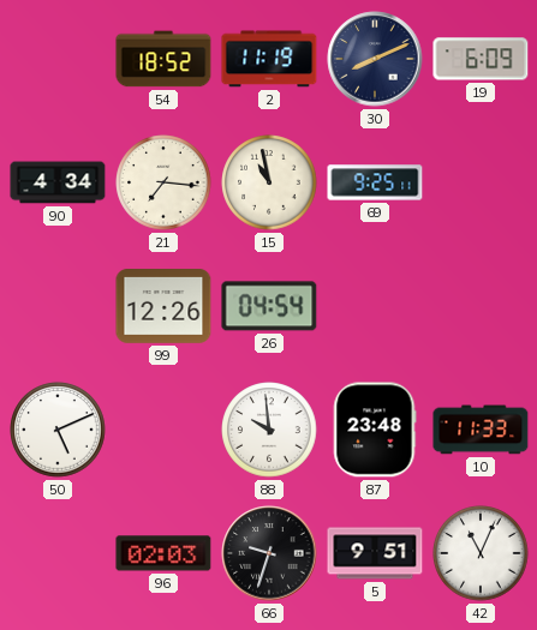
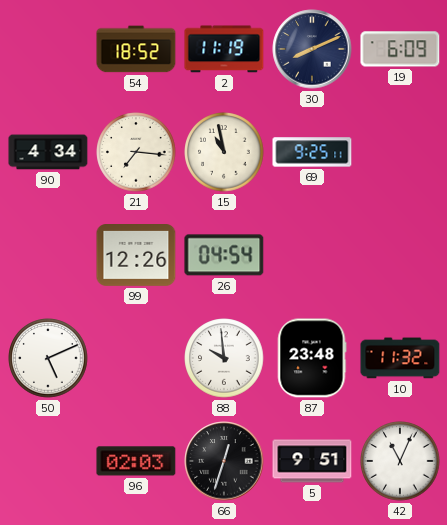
10: 11:33 -> 11:32 (400, 358)
66: 9:33 -> 12:33 (224, 461)
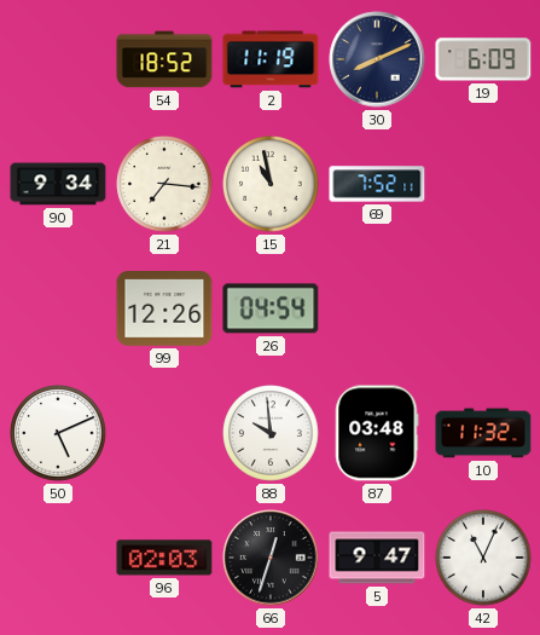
90: 4:34 -> 9:34 (58, 184)
69: 9:25 -> 7:52 (377, 184)
87: 23:48 -> 03:48 (377, 433)
5: 9:51 -> 9:47 (377, 558)
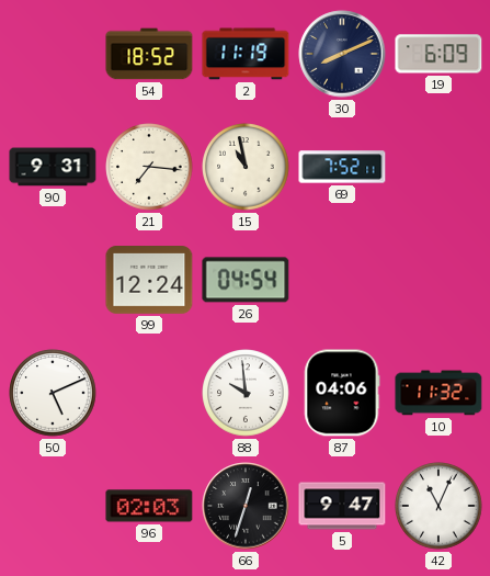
90: 9:34 -> 9:31 (53, 167)
99: 12:26 -> 12:24 (149, 281)
87: 03:48 -> 04:06 (342, 393)
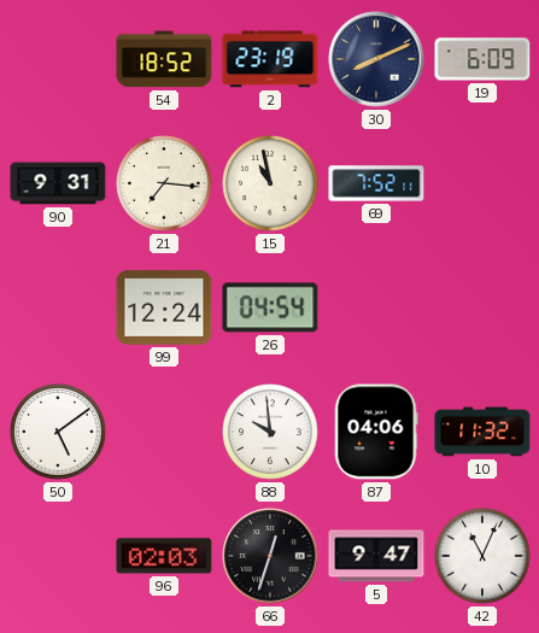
2: 11:19 -> 23:19 (270, 59)
50: 5:11 -> 5:09 (58, 432)
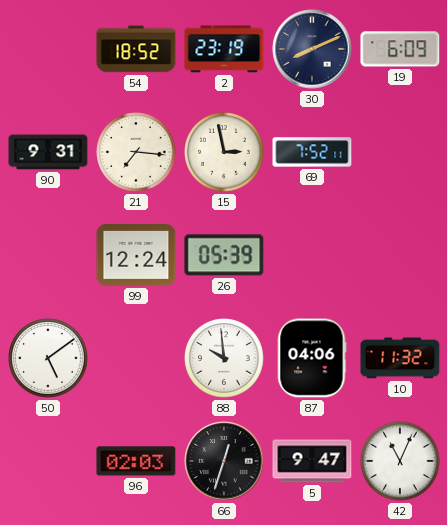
15: 10:58 -> 2:58 (224, 152)
26: 04:54 -> 05:39 (224, 255)
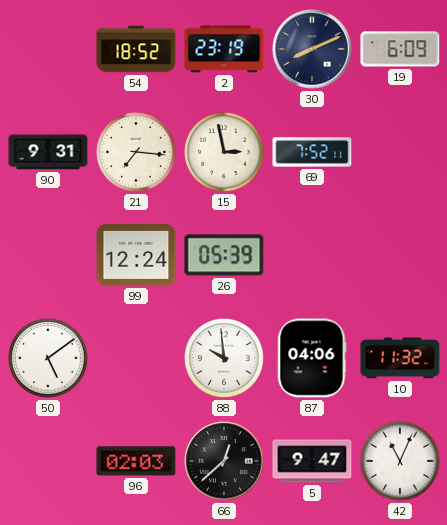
66: 12:33 -> 12:38 (224, 461)
